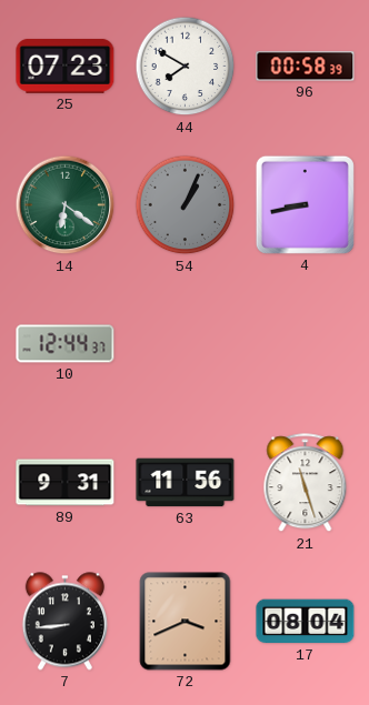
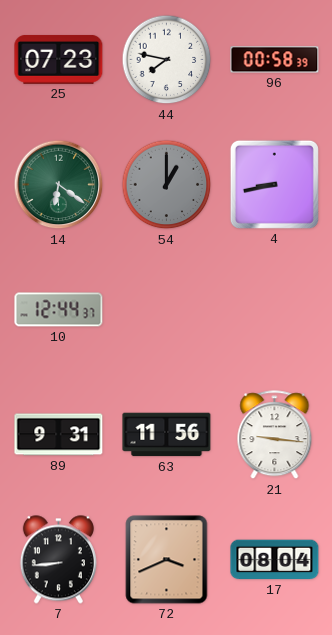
44: 7:50 -> 7:47 (167, 60)
54: 1:04 -> 1:00 (167, 185)
21: 11:27 -> 9:16 (275, 435)
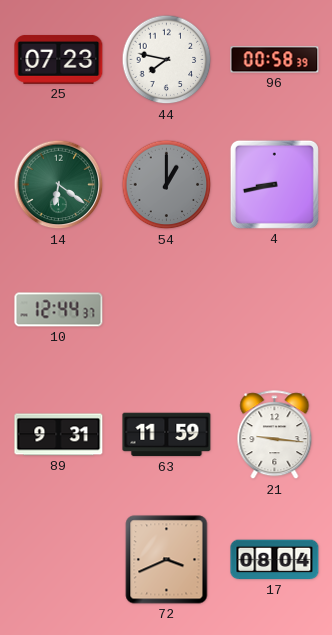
63: 11:56 -> 11:59 (167, 435)
7: 8:44 -> none (58, 560)
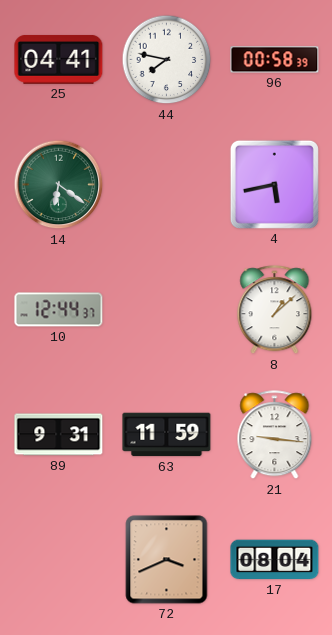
25: 07:23 -> 04:41 (59, 59)
54: 1:00 -> none (167, 185)
4: 8:43 -> 5:43 (274, 184)
8: none -> 1:08 (275, 310)
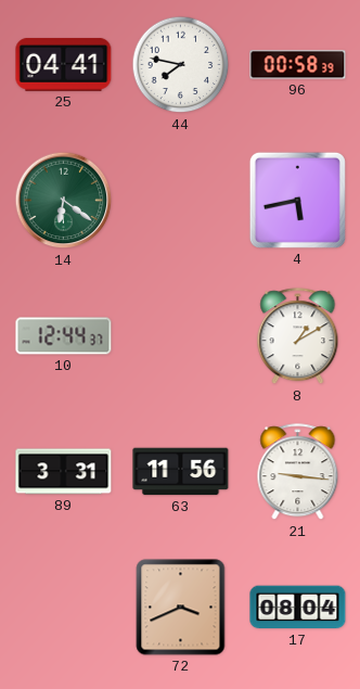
8: 1:08 -> 1:10 (298, 336)
89: 9:31 -> 3:31 (64, 472)
63: 11:59 -> 11:56 (181, 472)
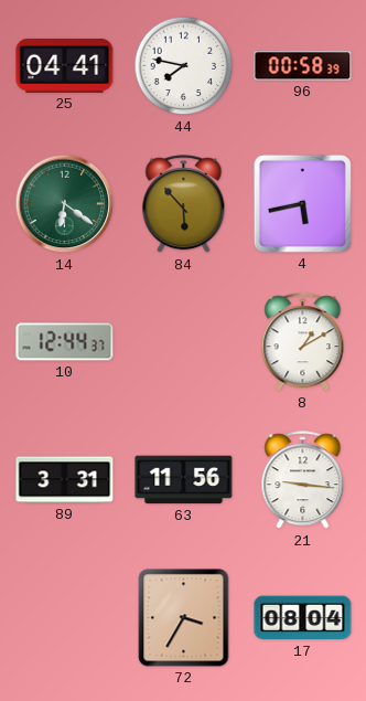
84: none -> 5:53 (184, 204)
72: 3:41 -> 3:35 (184, 618)
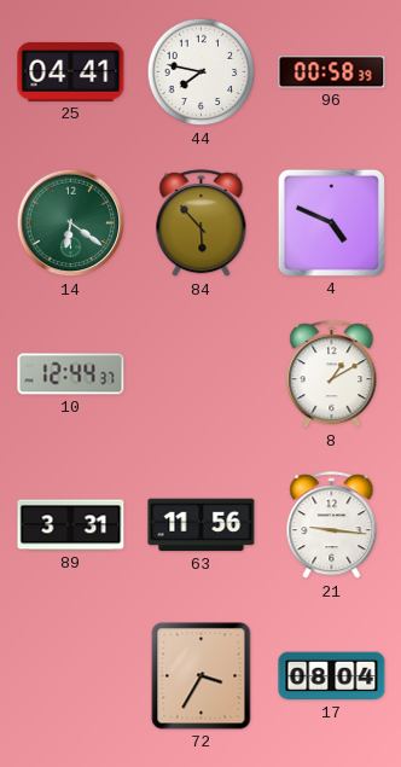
4: 5:43 -> 4:49 (331, 222)
